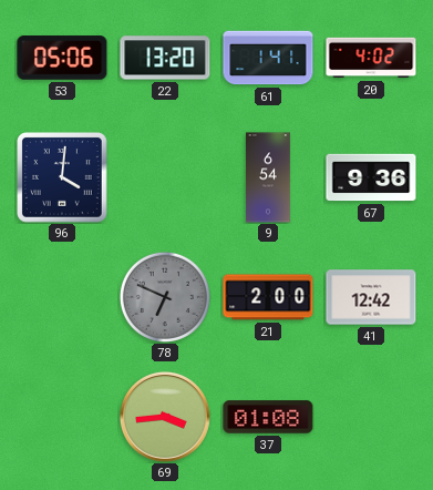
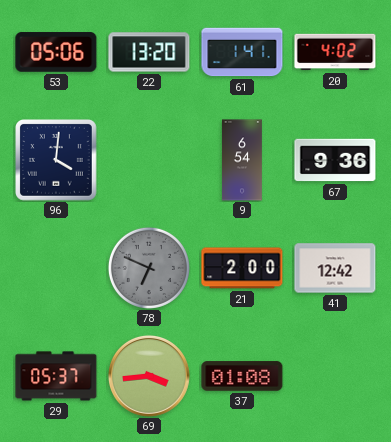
29: none -> 05:37 (56, 376)
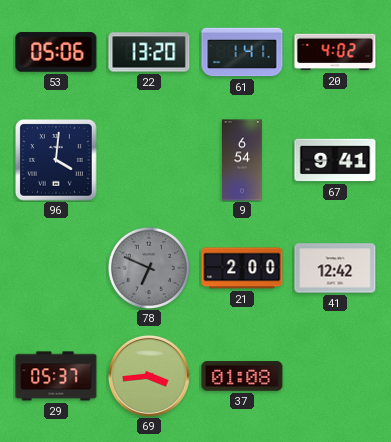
67: 9:36 -> 9:41 (335, 160)
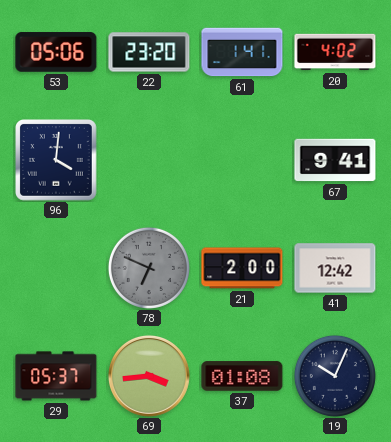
22: 13:20 -> 23:20 (149, 52)
9: 6:54 -> none (242, 160)
19: none -> 10:04 (335, 376)
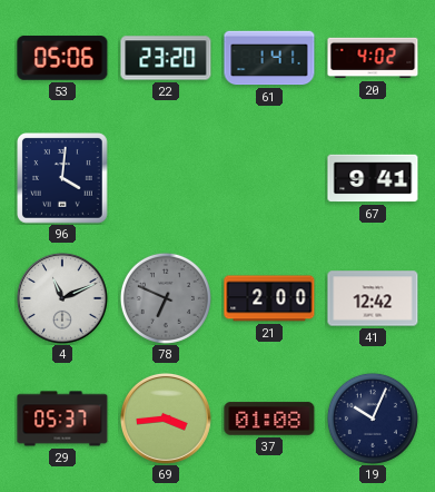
4: none -> 11:11 (62, 298)
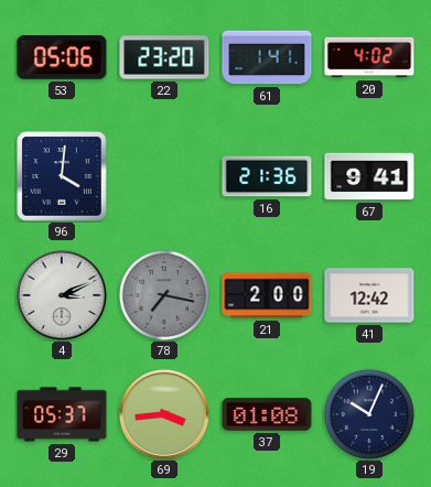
16: none -> 21:36 (267, 176)
4: 11:11 -> 3:11 (62, 295)
78: 6:49 -> 7:17 (164, 295)
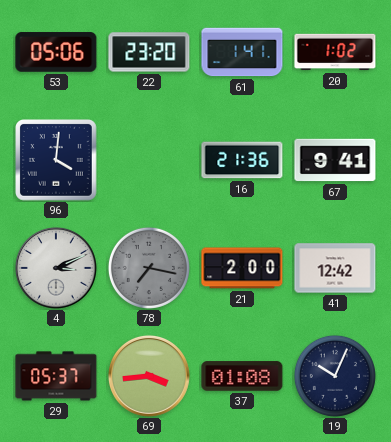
20: 4:02 -> 1:02 (335, 52)
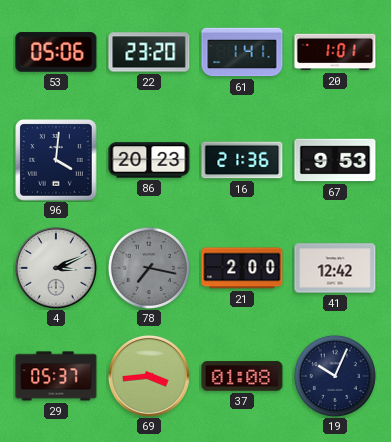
20: 1:02 -> 1:01 (335, 52)
86: none -> 20:23 (149, 160)
67: 9:41 -> 9:53 (335, 160)
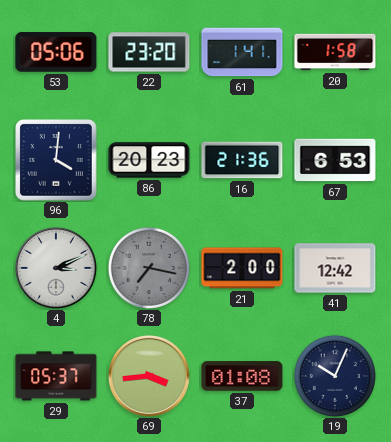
20: 1:01 -> 1:58 (335, 52)
67: 9:53 -> 6:53 (335, 160)
